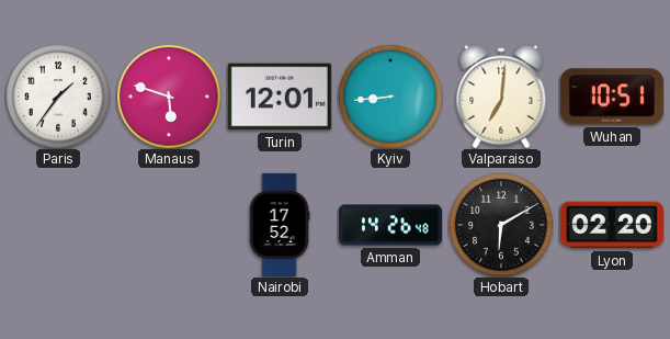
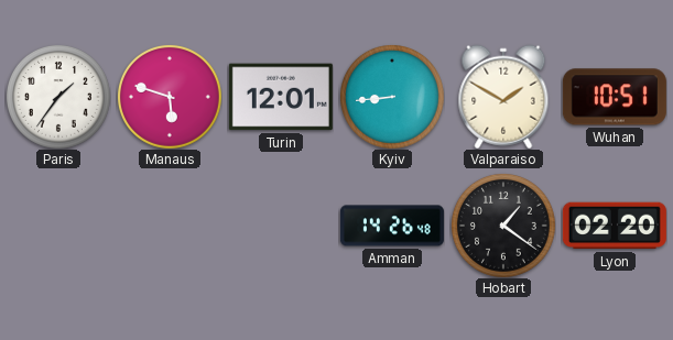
Valparaiso: 7:01 -> 1:50 (503, 97)
Nairobi: 17:52 -> none (280, 225)
Hobart: 6:10 -> 1:21 (503, 226)
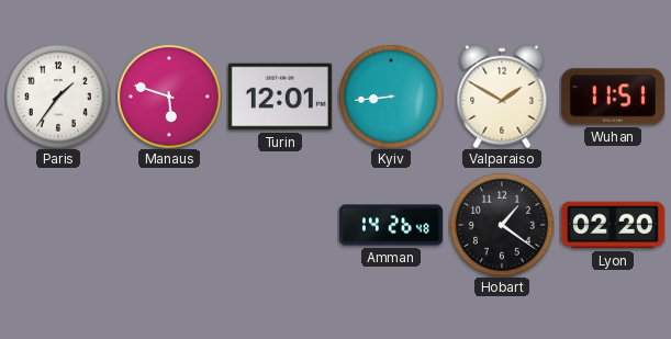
Wuhan: 10:51 -> 11:51 (613, 97)
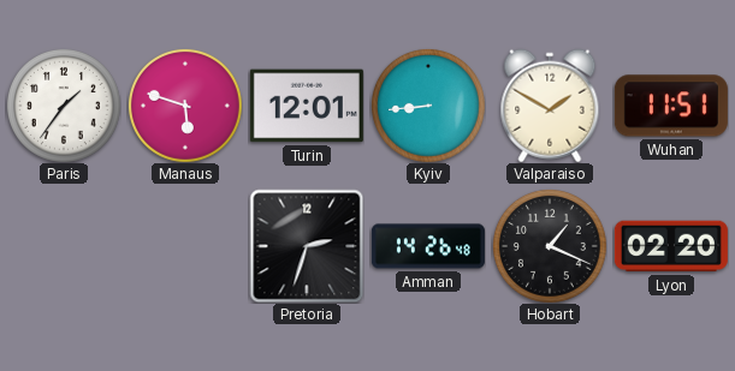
Pretoria: none -> 2:33 (307, 246)
Hobart: 1:21 -> 1:19 (550, 246)
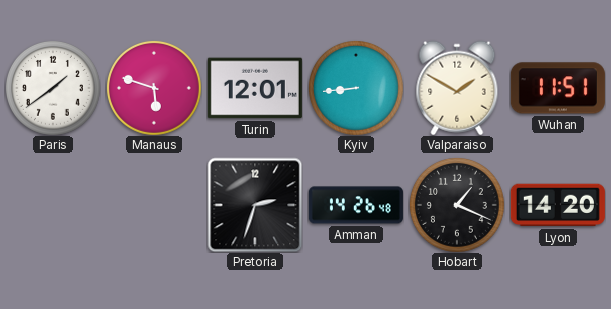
Paris: 1:36 -> 1:39 (53, 88)
Lyon: 02:20 -> 14:20 (558, 205)
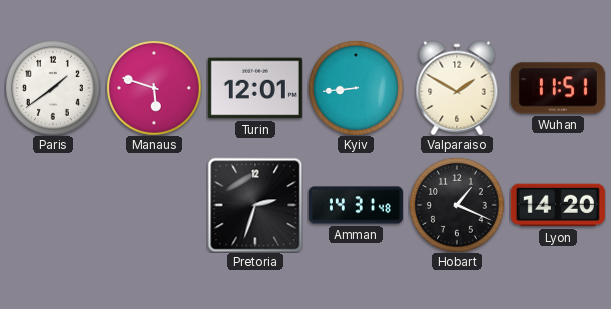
Amman: 14:26 -> 14:31 (356, 205)
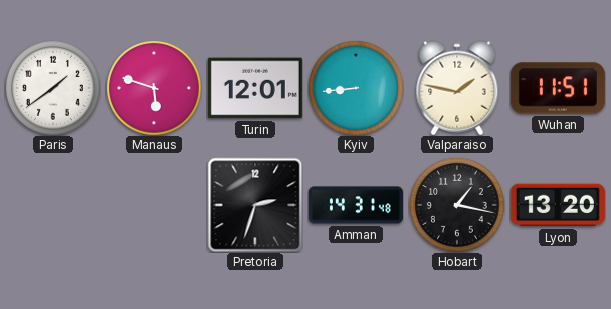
Valparaiso: 1:50 -> 1:47 (457, 88)
Hobart: 1:19 -> 1:17 (457, 205)
Lyon: 14:20 -> 13:20 (558, 205)
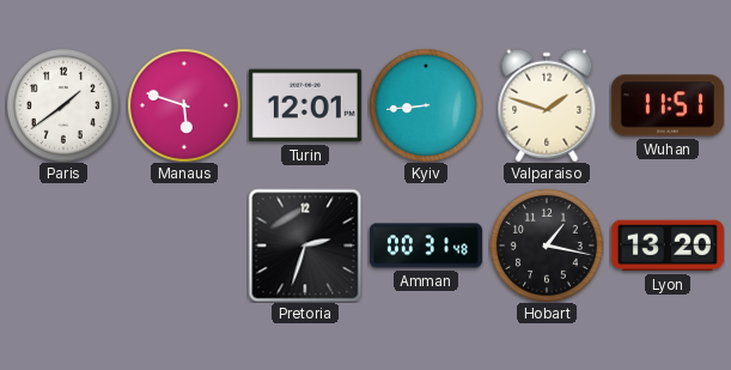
Valparaiso: 1:47 -> 1:48 (547, 105)
Amman: 14:31 -> 00:31 (426, 245)
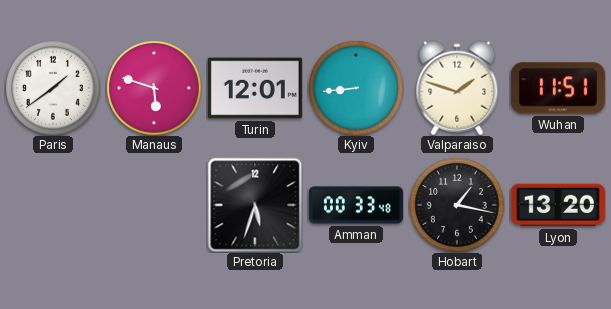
Pretoria: 2:33 -> 5:33 (255, 205)
Amman: 00:31 -> 00:33 (356, 205)
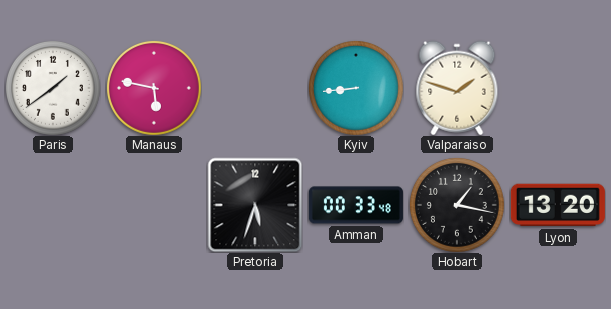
Manaus: 5:48 -> 5:47 (154, 88)
Turin: 12:01 -> none (255, 88)
Wuhan: 11:51 -> none (558, 88)
